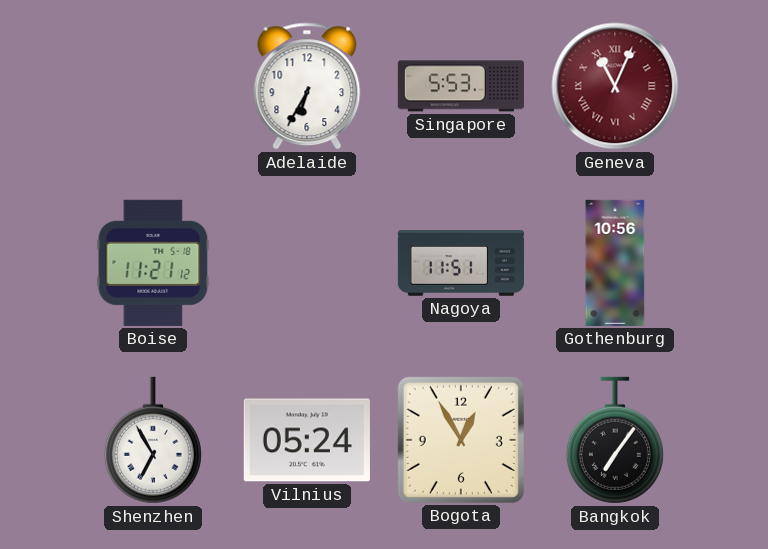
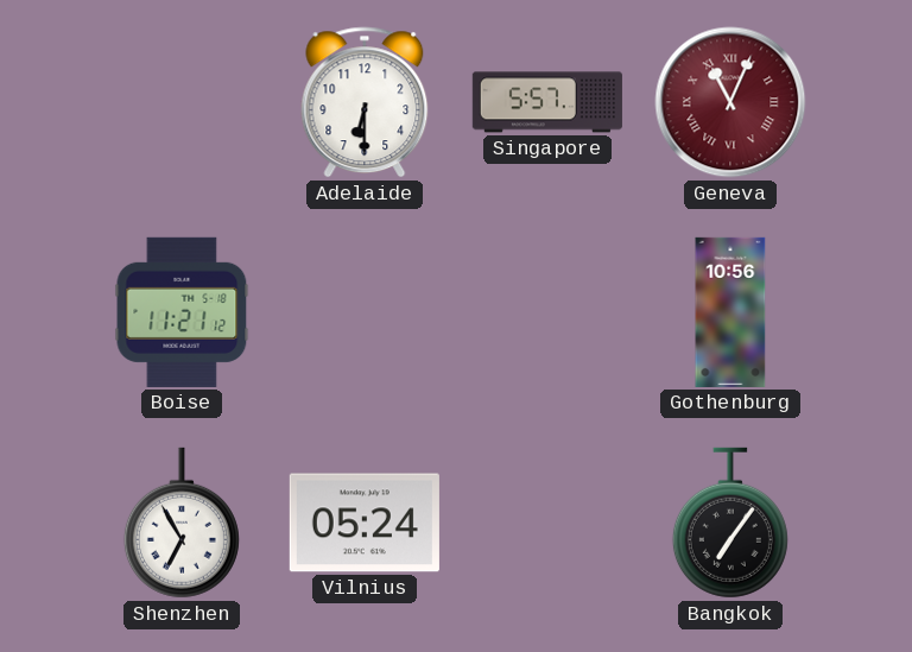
Adelaide: 6:35 -> 6:30 (365, 102)
Singapore: 5:53 -> 5:57 (547, 102)
Nagoya: 11:51 -> none (461, 263)
Bogota: 12:55 -> none (461, 440)
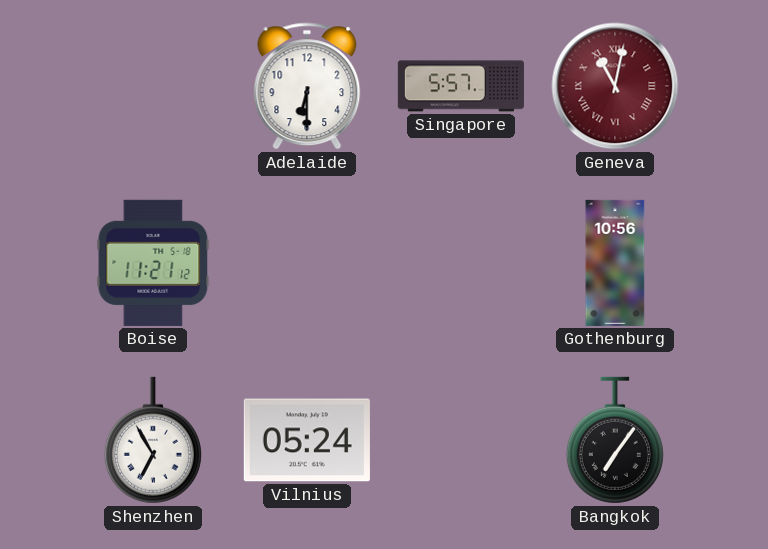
Geneva: 11:04 -> 11:02 (615, 86)
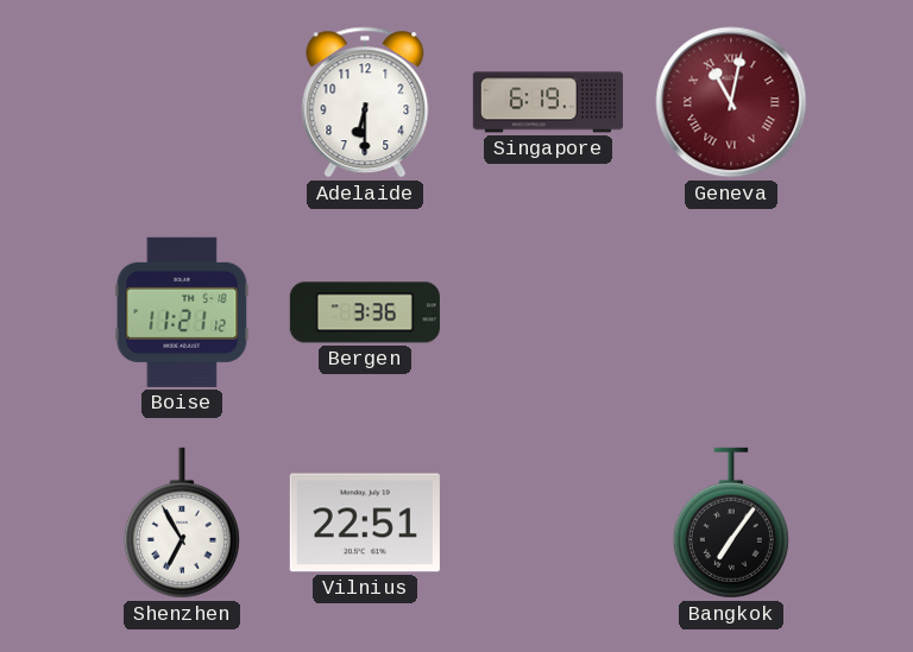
Singapore: 5:57 -> 6:19 (548, 102)
Bergen: none -> 3:36 (365, 312)
Gothenburg: 10:56 -> none (615, 263)
Vilnius: 05:24 -> 22:51 (365, 523)
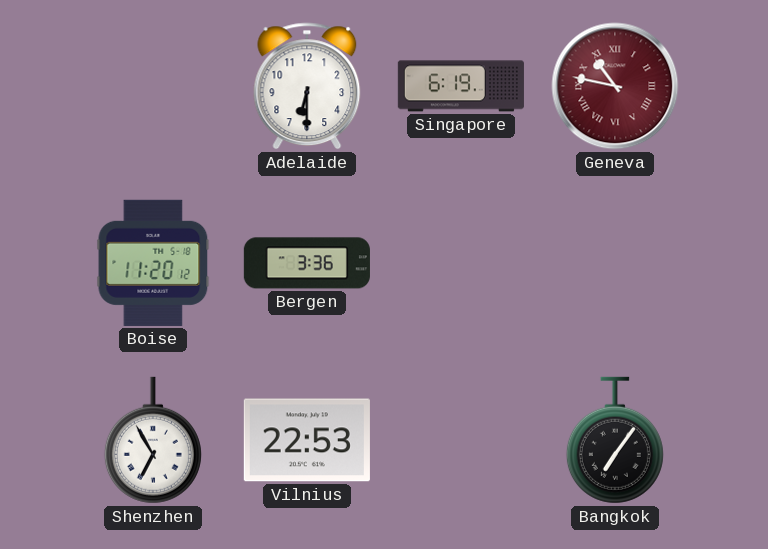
Geneva: 11:02 -> 10:47 (615, 86)
Boise: 11:21 -> 11:20 (153, 263)
Vilnius: 22:51 -> 22:53 (307, 440)
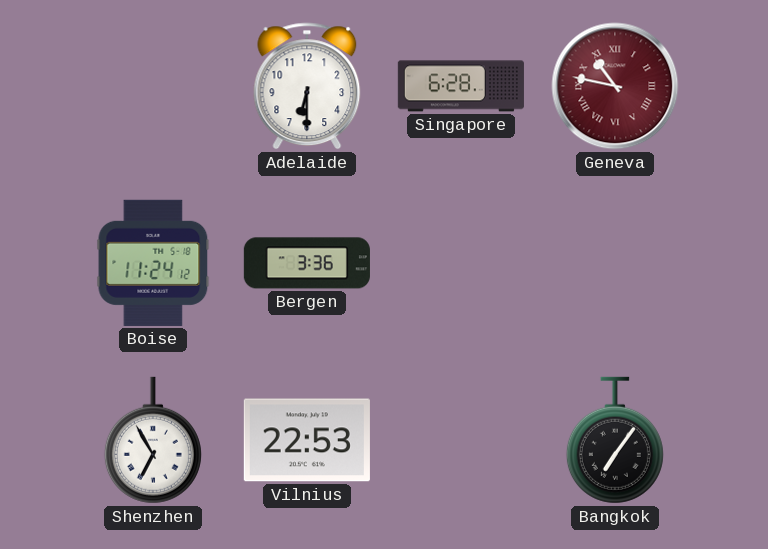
Singapore: 6:19 -> 6:28 (461, 86)
Boise: 11:20 -> 11:24 (153, 263)
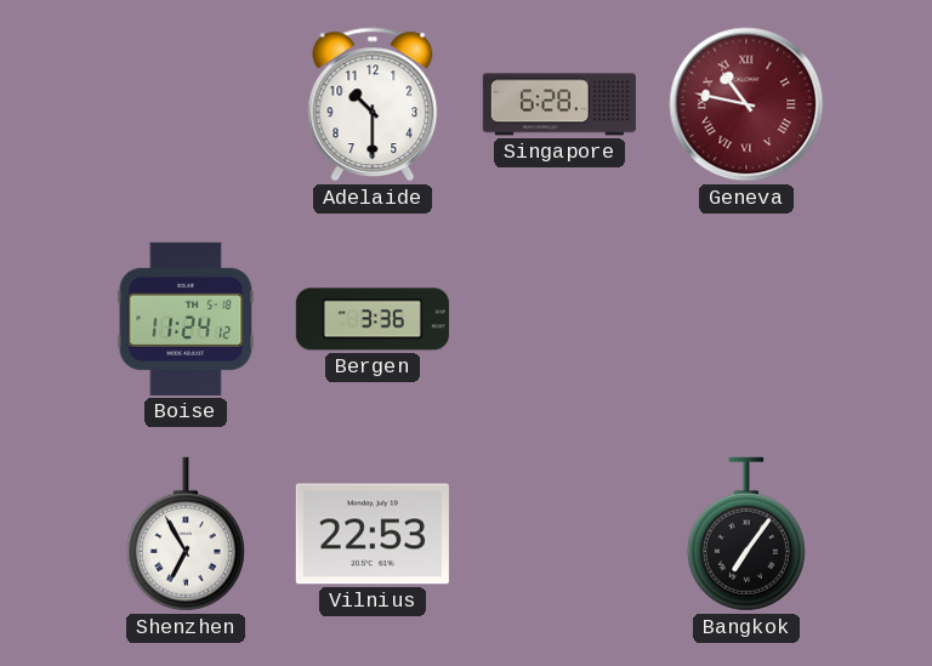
Adelaide: 6:30 -> 10:30 (373, 104)
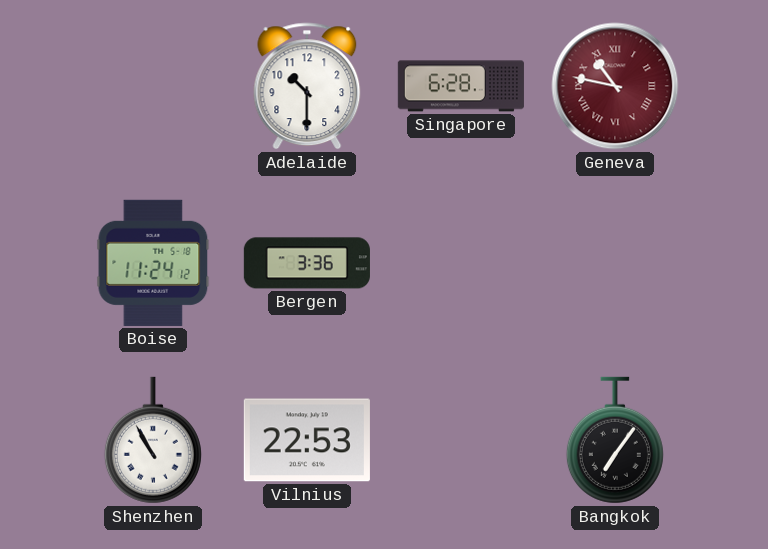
Shenzhen: 6:55 -> 10:55 (153, 440)
